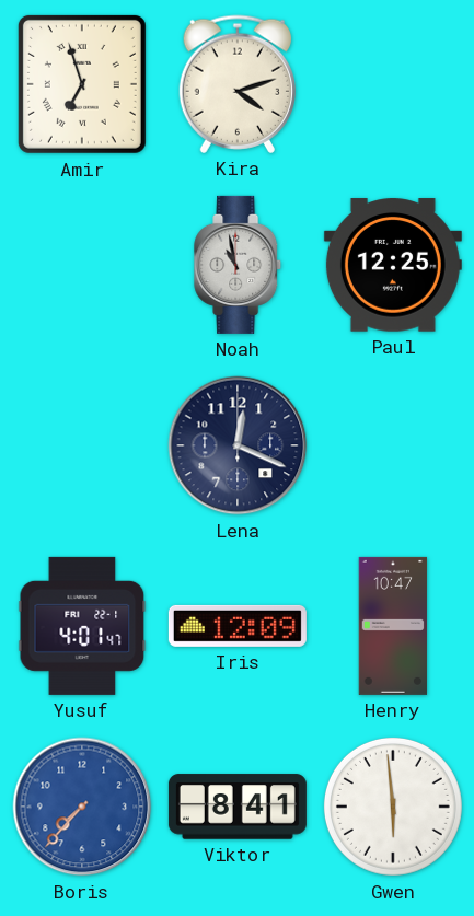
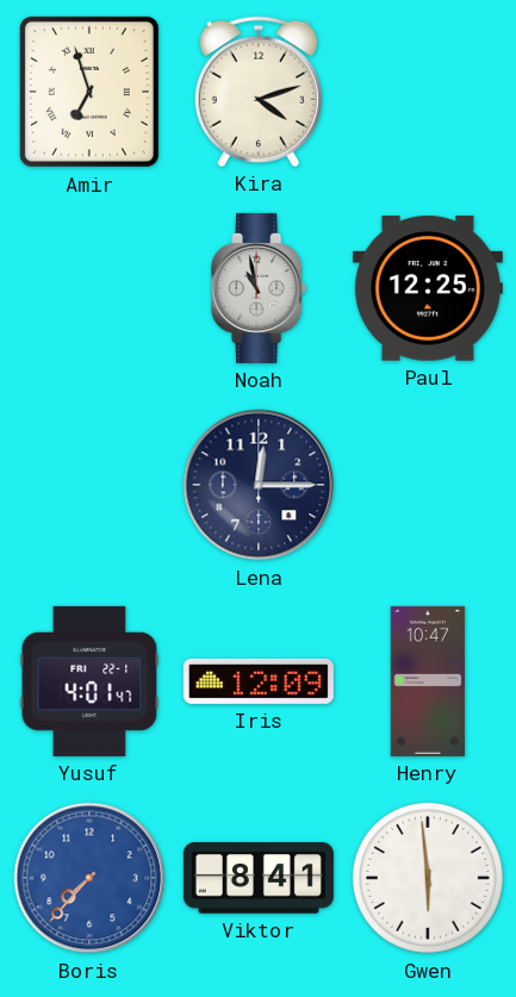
Lena: 12:19 -> 12:15 (259, 485)
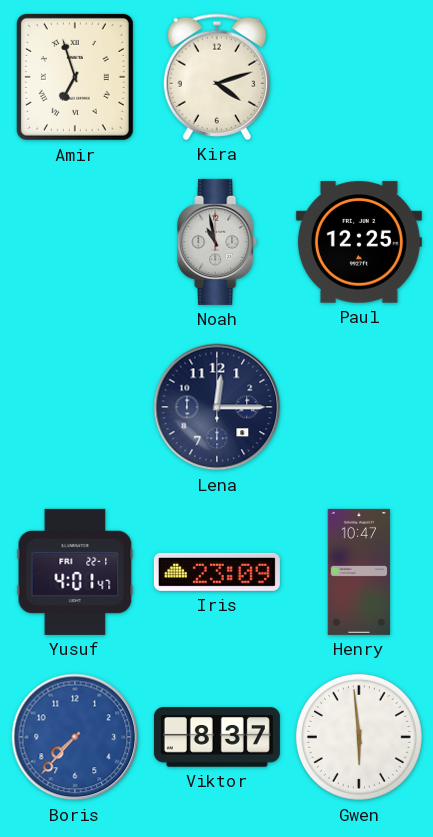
Iris: 12:09 -> 23:09 (217, 572)
Viktor: 8:41 -> 8:37 (217, 737)
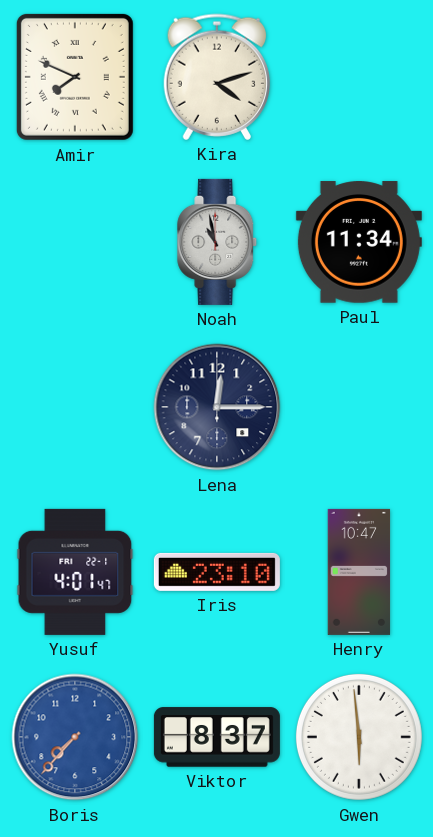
Amir: 6:57 -> 7:49 (75, 77)
Paul: 12:25 -> 11:34 (359, 242)
Iris: 23:09 -> 23:10 (217, 572)
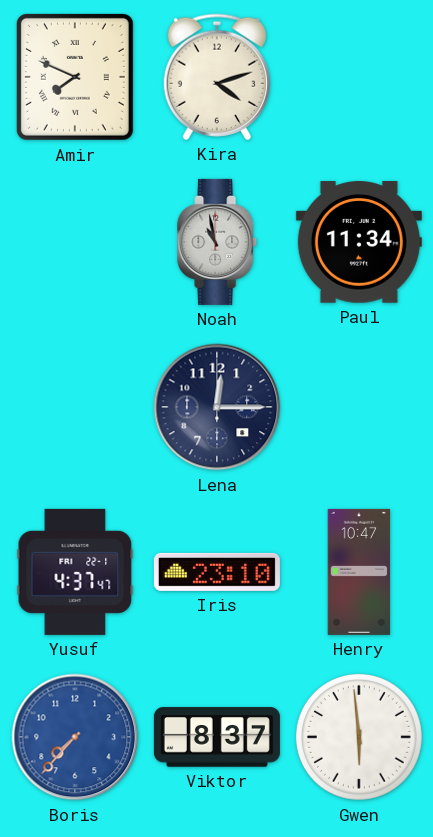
Yusuf: 4:01 -> 4:37 (75, 572)
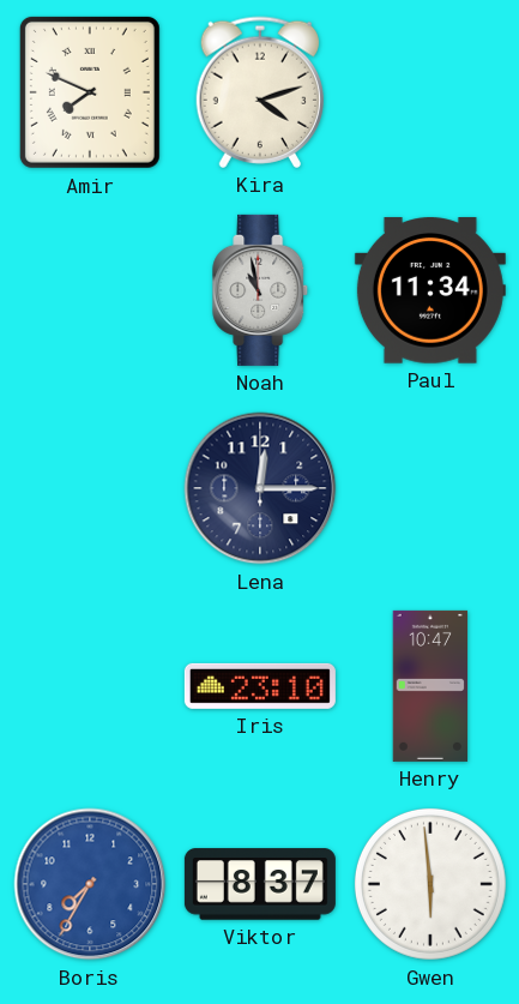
Yusuf: 4:37 -> none (75, 572)
Boris: 7:37 -> 7:35 (90, 884)
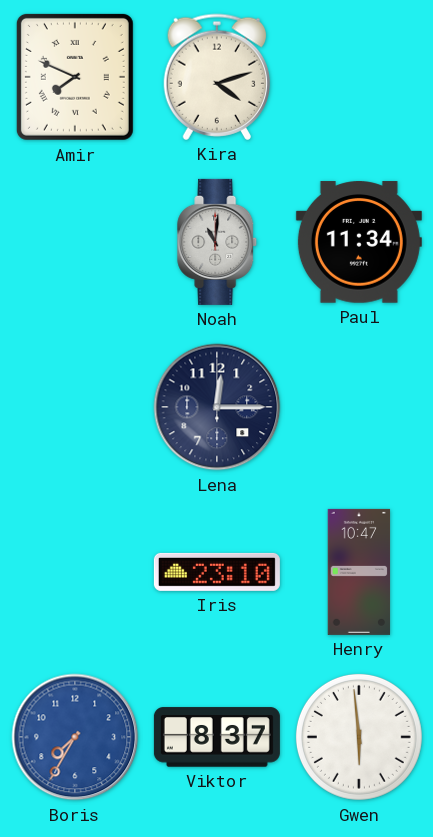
Noah: 10:58 -> 11:01 (218, 242)
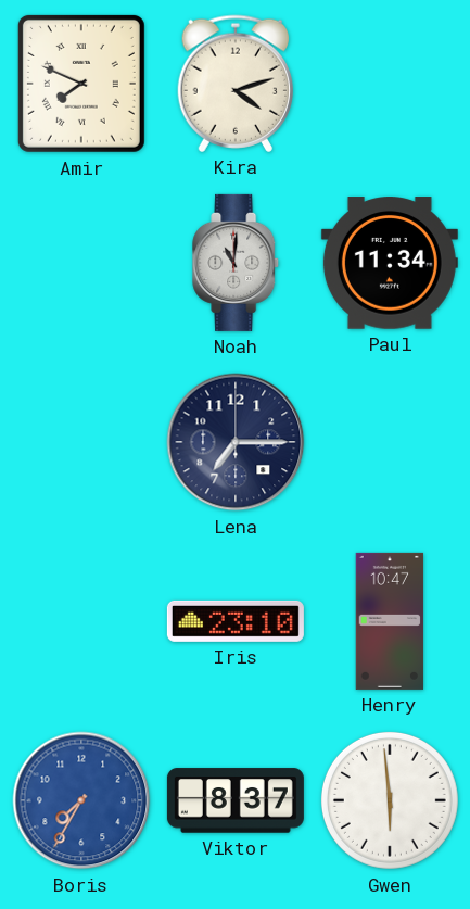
Lena: 12:15 -> 7:15 (236, 442)
